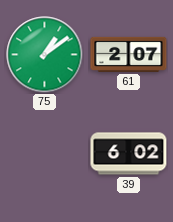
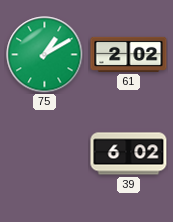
75: 1:09 -> 1:10 (45, 55)
61: 2:07 -> 2:02 (129, 54)
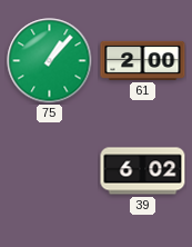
75: 1:10 -> 1:07 (50, 61)
61: 2:02 -> 2:00 (143, 60)
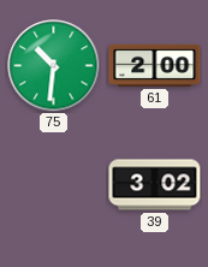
75: 1:07 -> 10:31 (54, 66)
39: 6:02 -> 3:02 (155, 185)
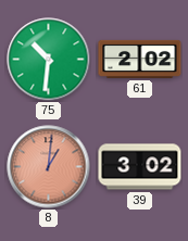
61: 2:00 -> 2:02 (140, 59)
8: none -> 1:01 (49, 167)
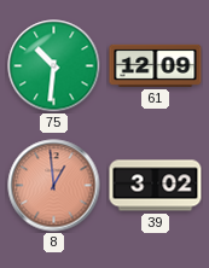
61: 2:02 -> 12:09 (156, 65)
8: 1:01 -> 12:59 (54, 186)
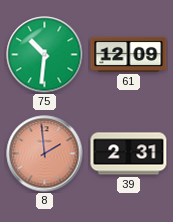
8: 12:59 -> 1:59 (45, 154)
39: 3:02 -> 2:31 (129, 154)
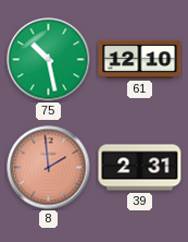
75: 10:31 -> 10:28 (49, 60)
61: 12:09 -> 12:10 (140, 59)
